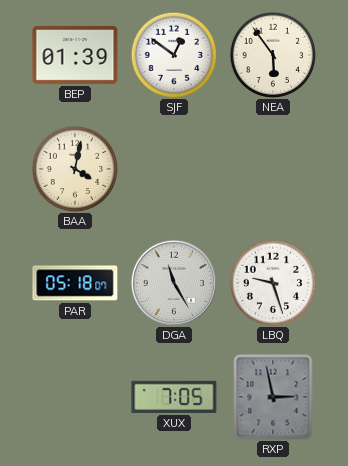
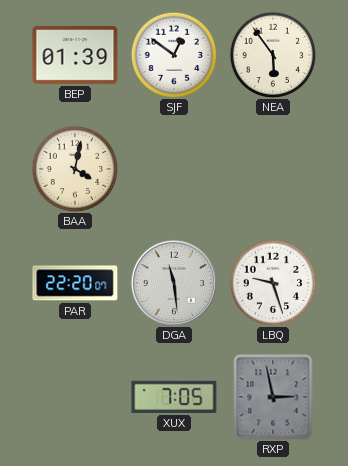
PAR: 05:18 -> 22:20 (75, 283)
DGA: 11:25 -> 11:29 (174, 283)
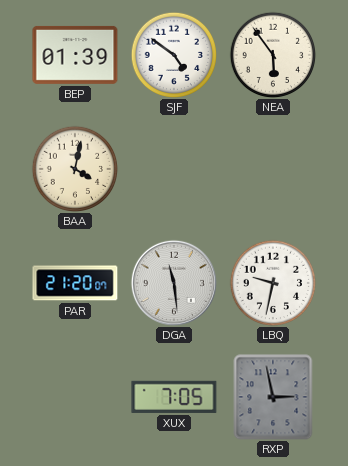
SJF: 12:51 -> 4:51 (174, 55)
PAR: 22:20 -> 21:20 (75, 283)
LBQ: 9:27 -> 9:32 (273, 283)
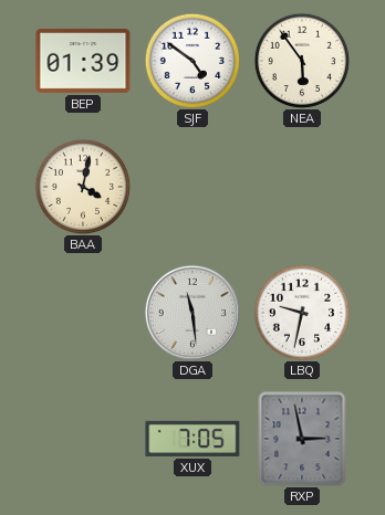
PAR: 21:20 -> none (75, 283)
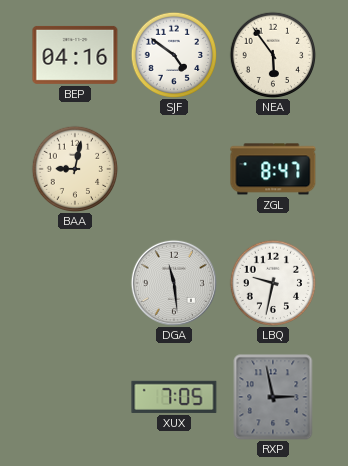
BEP: 01:39 -> 04:16 (75, 55)
BAA: 4:02 -> 9:02 (75, 169)
ZGL: none -> 8:47 (273, 169)
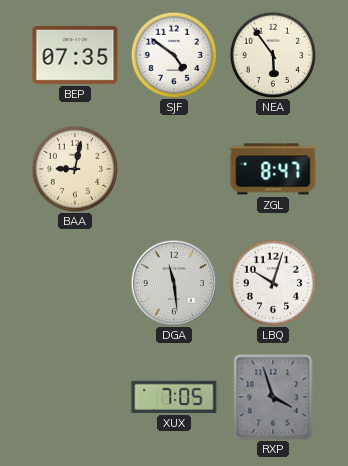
BEP: 04:16 -> 07:35 (75, 55)
LBQ: 9:32 -> 10:03 (273, 283)
RXP: 2:58 -> 3:57 (273, 397)
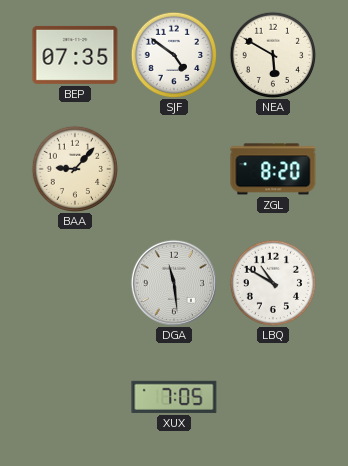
NEA: 5:54 -> 5:50 (273, 55)
BAA: 9:02 -> 9:07 (75, 169)
ZGL: 8:47 -> 8:20 (273, 169)
LBQ: 10:03 -> 10:50 (273, 283)
RXP: 3:57 -> none (273, 397)
